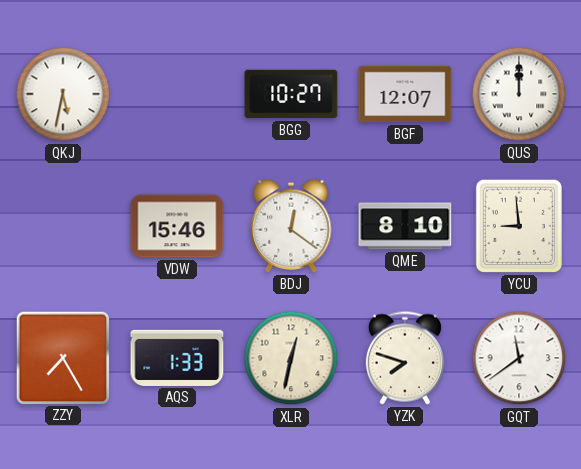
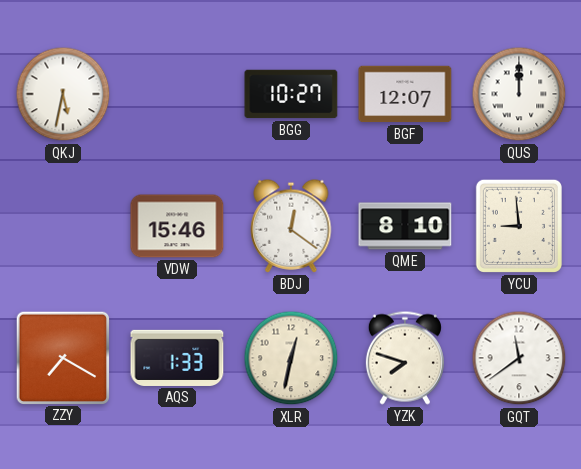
ZZY: 7:25 -> 7:20 (62, 357)
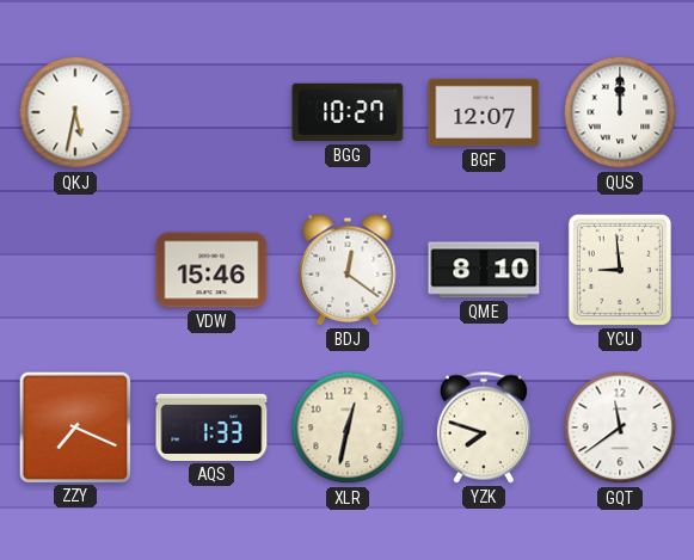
ZZY: 7:20 -> 7:19 (74, 426)
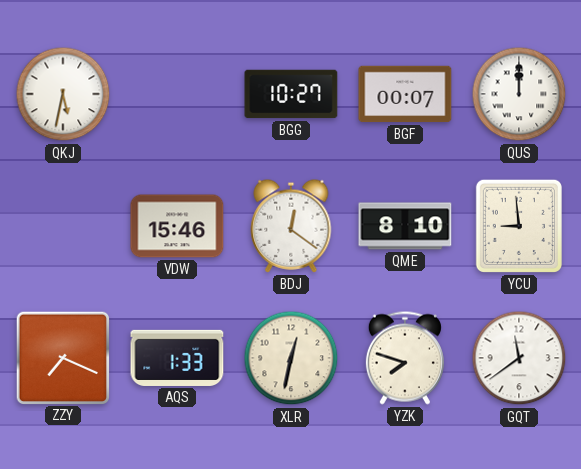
BGF: 12:07 -> 00:07 (405, 94)
